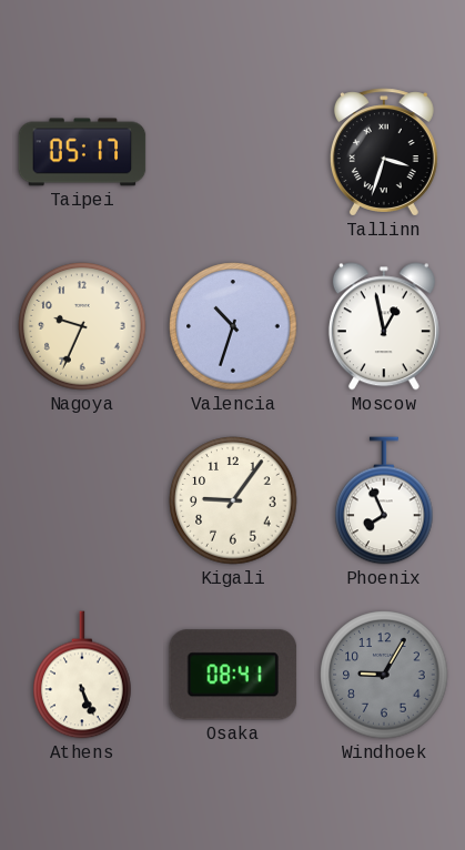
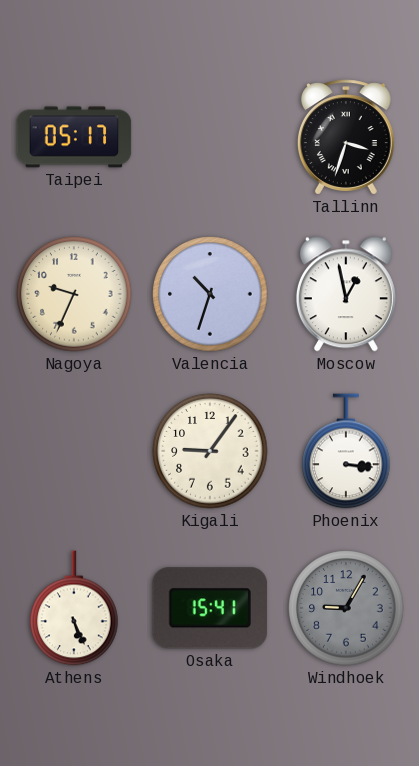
Phoenix: 7:56 -> 3:16 (346, 451)
Osaka: 08:41 -> 15:41 (210, 608)
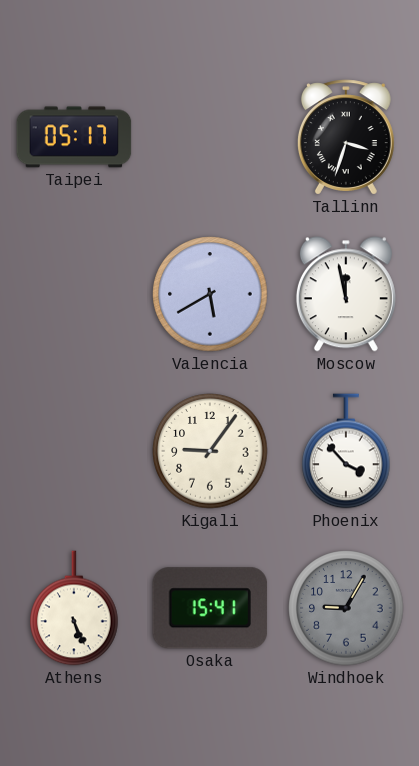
Nagoya: 9:34 -> none (74, 294)
Valencia: 10:33 -> 5:40 (210, 294)
Moscow: 12:58 -> 11:58 (346, 294)
Phoenix: 3:16 -> 3:53 (346, 451)
